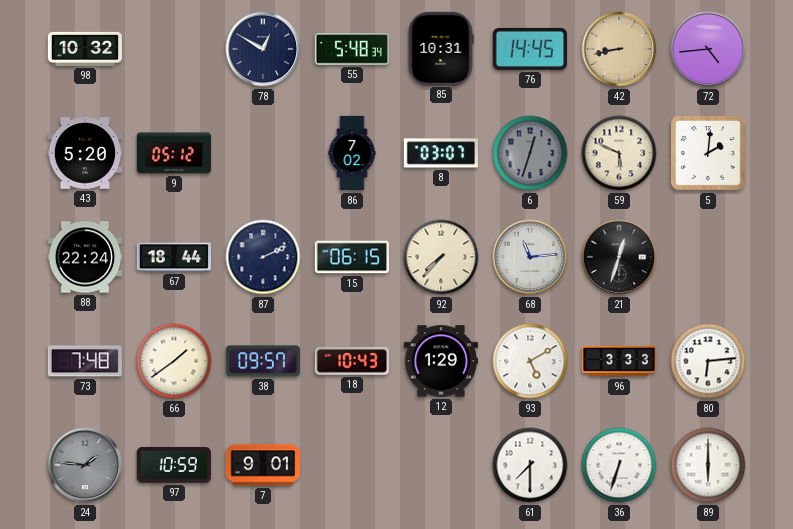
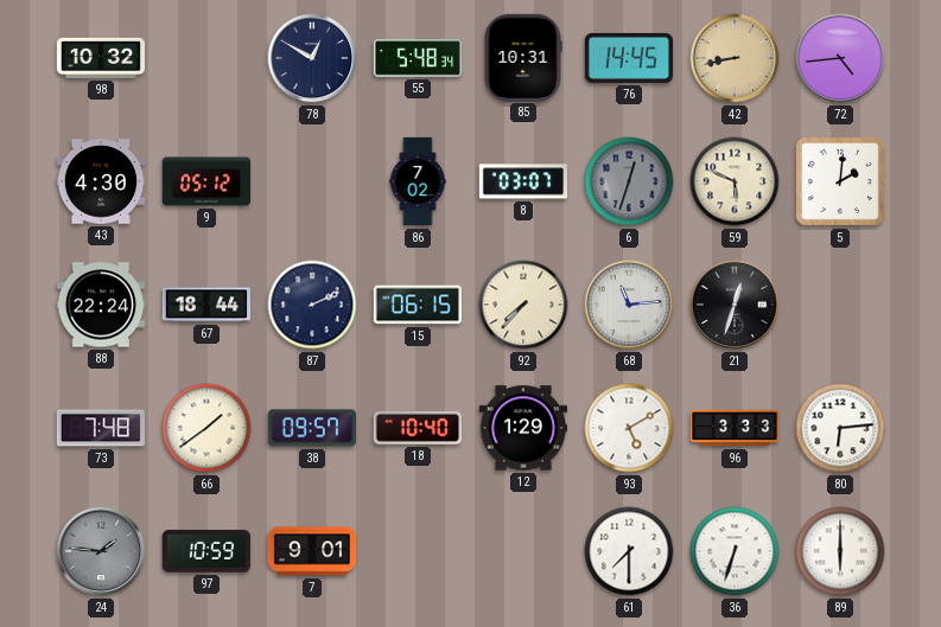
43: 5:20 -> 4:30 (101, 181)
18: 10:43 -> 10:40 (417, 428)
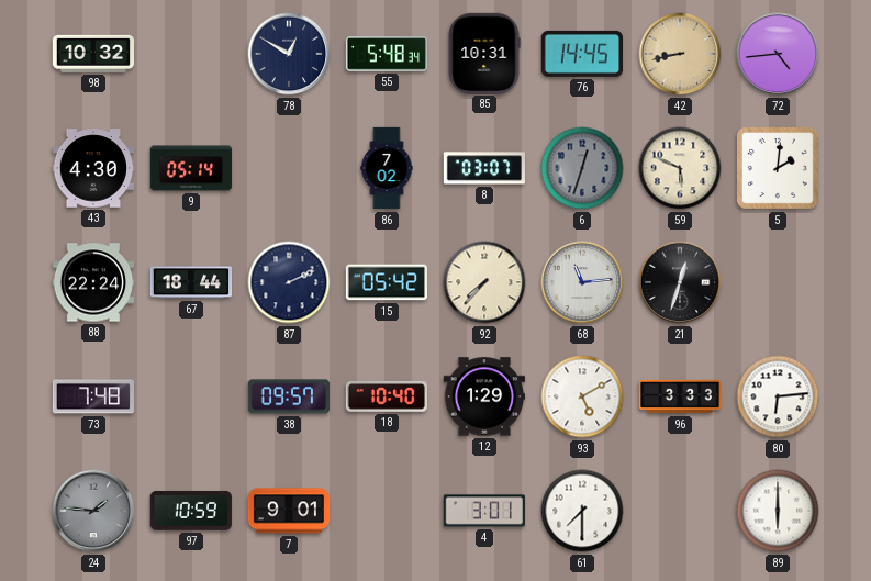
9: 05:12 -> 05:14 (191, 168)
15: 06:15 -> 05:42 (386, 282)
66: 1:39 -> none (206, 428)
4: none -> 3:01 (484, 511)
36: 6:33 -> none (735, 551)
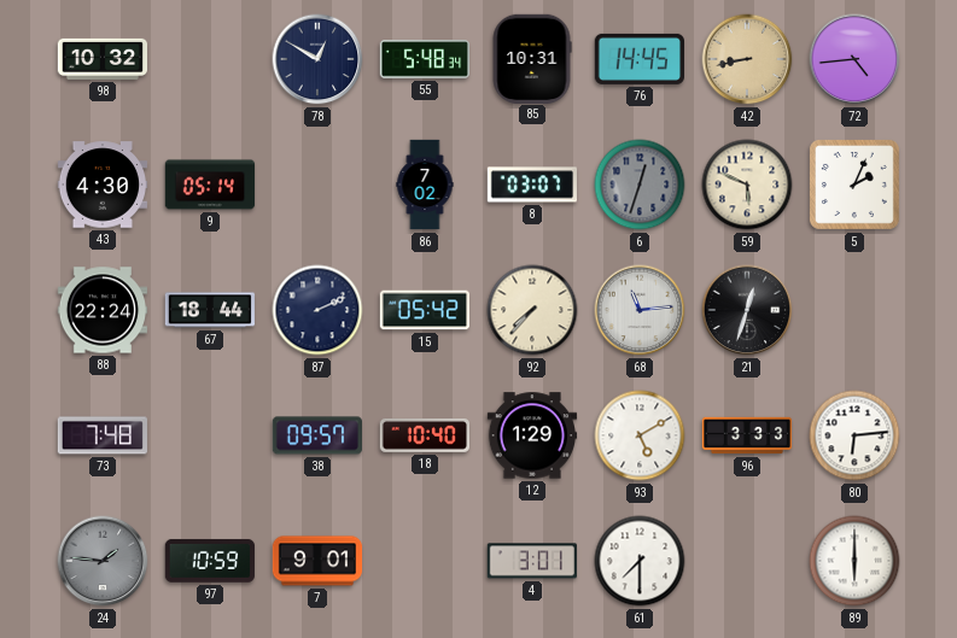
5: 2:01 -> 2:04 (854, 185)
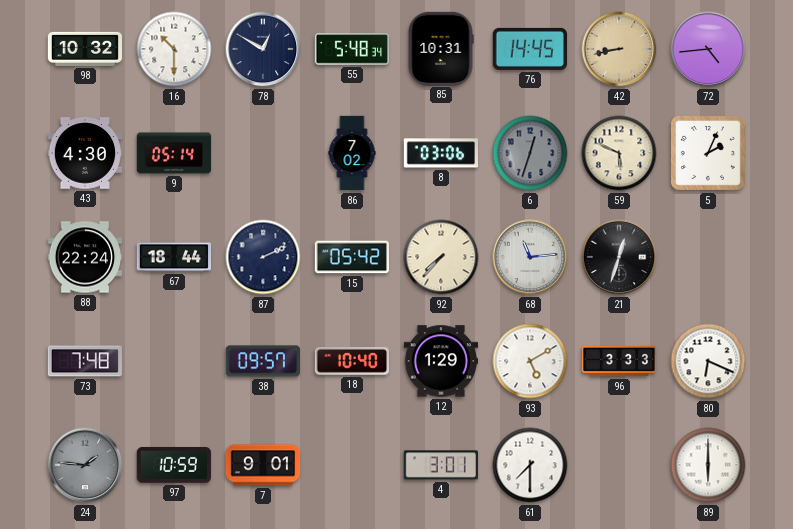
16: none -> 10:30 (174, 49)
8: 03:07 -> 03:06 (440, 153)
80: 6:14 -> 6:19 (708, 361)
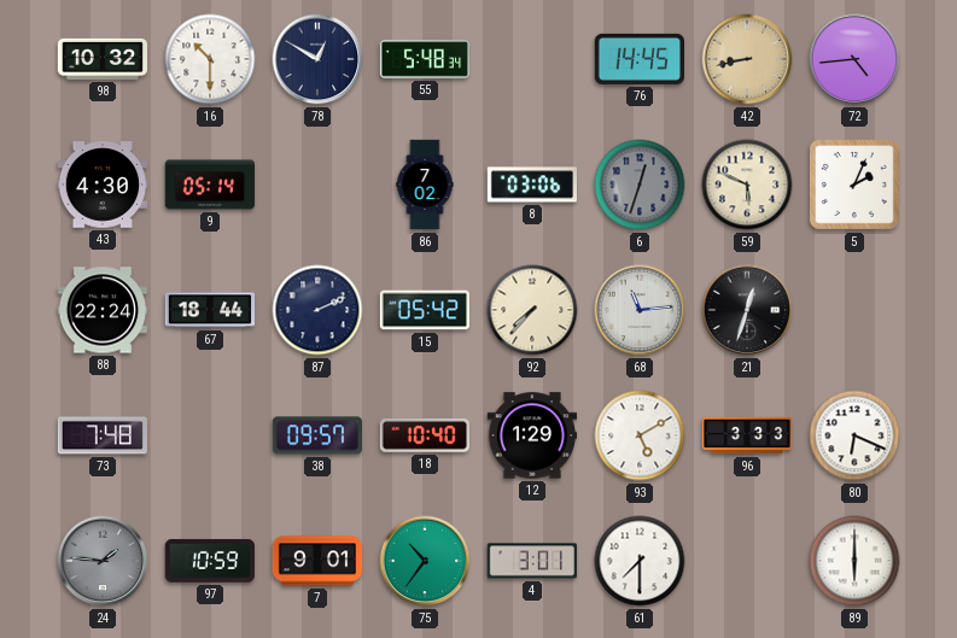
85: 10:31 -> none (441, 48)
75: none -> 10:36 (425, 561)
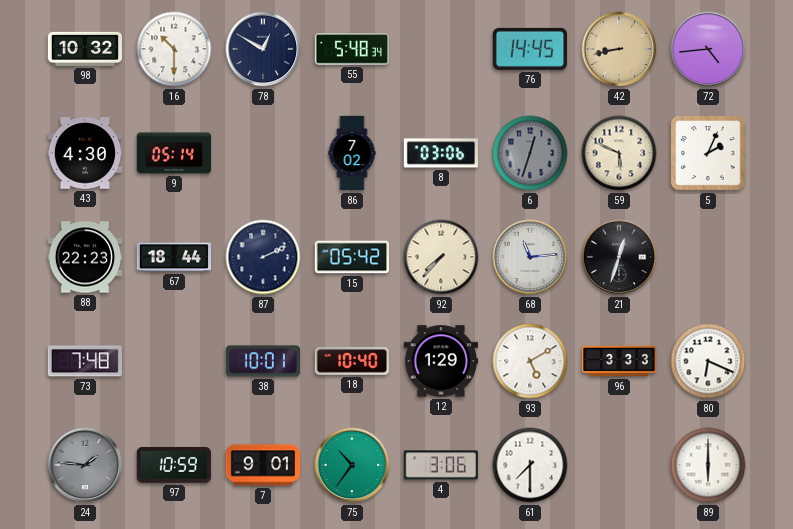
88: 22:24 -> 22:23 (85, 257)
38: 09:57 -> 10:01 (263, 361)
4: 3:01 -> 3:06 (441, 465)
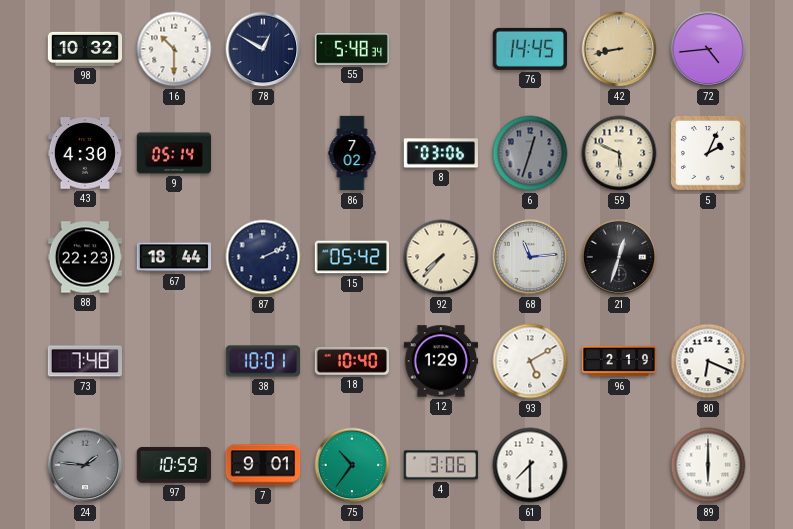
96: 3:33 -> 2:19 (619, 361)
